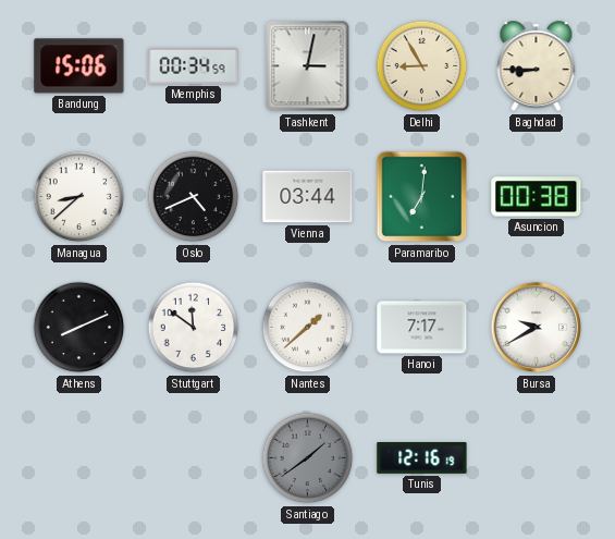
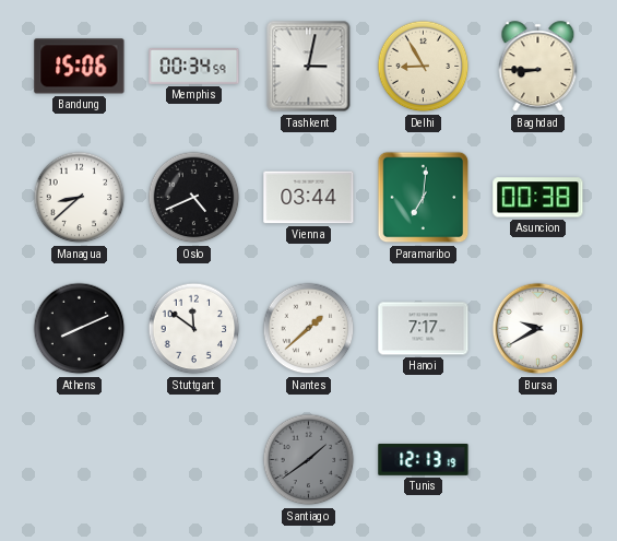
Tunis: 12:16 -> 12:13 (424, 460)
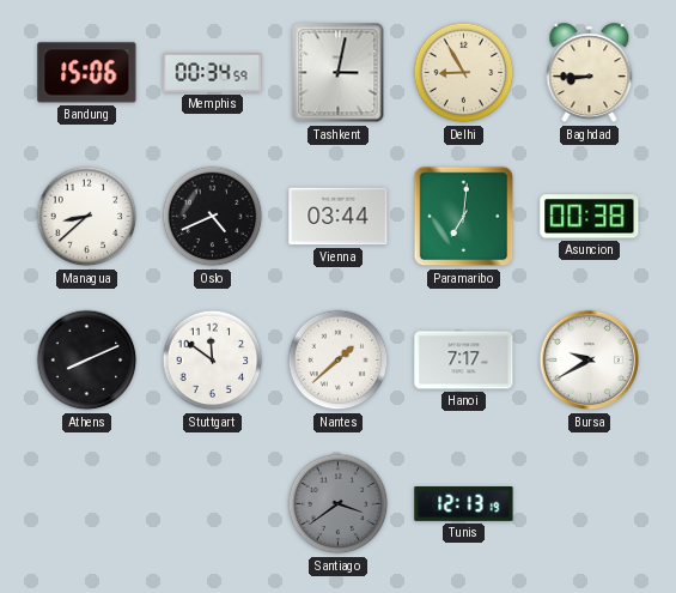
Santiago: 1:39 -> 3:39 (339, 504)
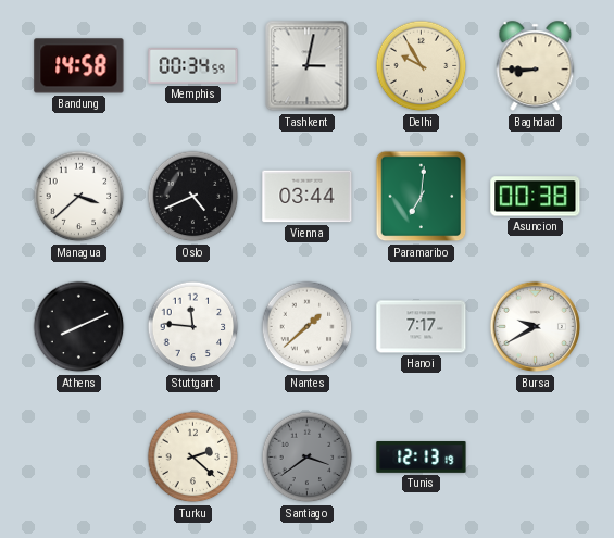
Bandung: 15:06 -> 14:58 (79, 66)
Delhi: 8:55 -> 9:55 (422, 66)
Managua: 8:38 -> 3:38 (79, 197)
Stuttgart: 11:51 -> 11:46 (193, 327)
Turku: none -> 2:22 (193, 458)
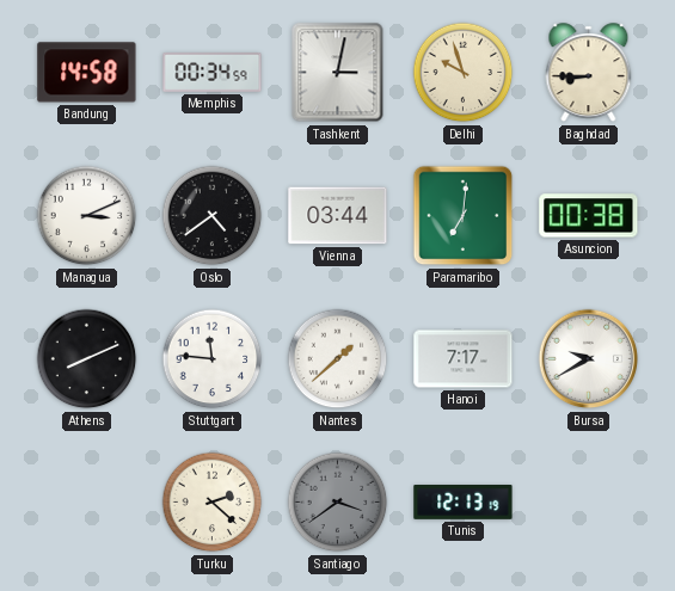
Delhi: 9:55 -> 9:57 (464, 73)
Managua: 3:38 -> 3:11 (87, 216)
Oslo: 4:41 -> 4:39 (213, 216)
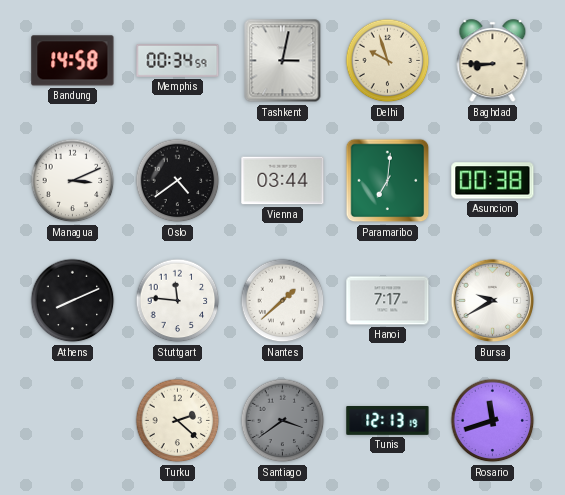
Rosario: none -> 11:42 (493, 421)
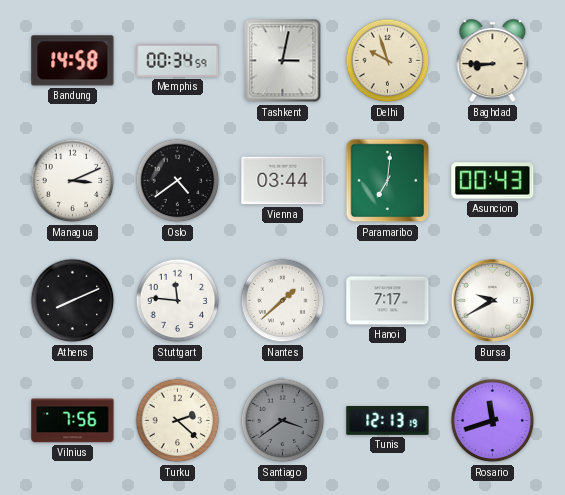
Asuncion: 00:38 -> 00:43 (493, 181)
Vilnius: none -> 7:56 (73, 421)
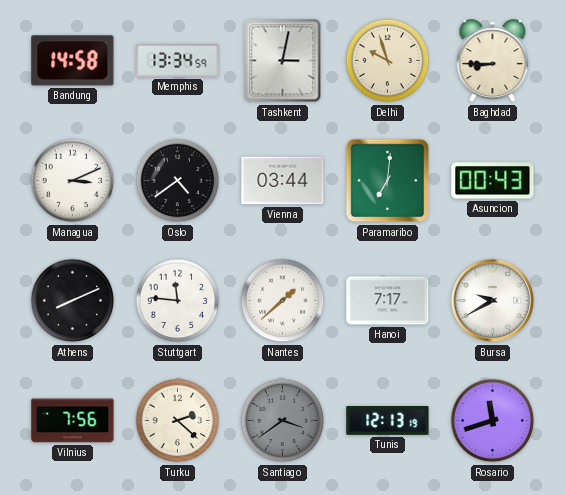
Memphis: 00:34 -> 13:34 (178, 61)
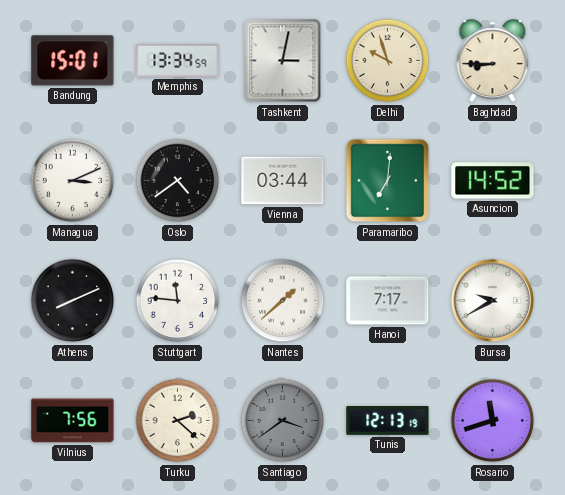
Bandung: 14:58 -> 15:01 (73, 61)
Asuncion: 00:43 -> 14:52 (493, 181)
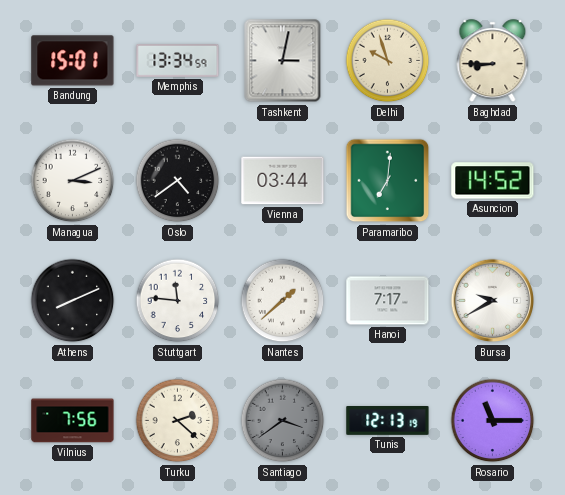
Rosario: 11:42 -> 11:15 (493, 421)
